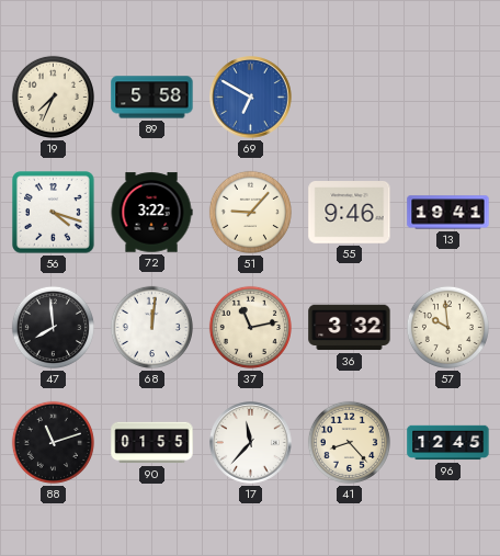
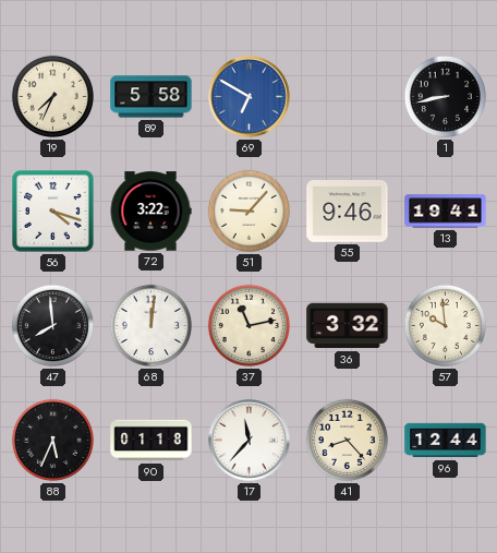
1: none -> 8:43 (445, 96)
88: 11:12 -> 5:34 (52, 440)
90: 01:55 -> 01:18 (151, 441)
96: 12:45 -> 12:44 (446, 441)
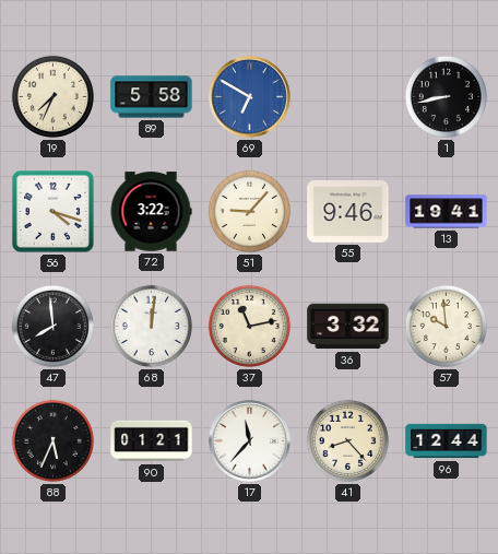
90: 01:18 -> 01:21 (152, 441)
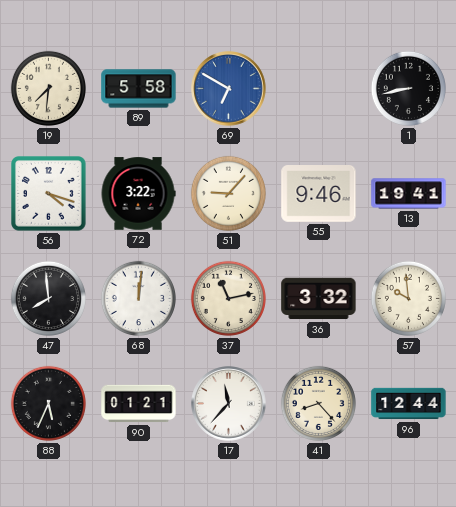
19: 7:34 -> 7:31 (48, 88)
